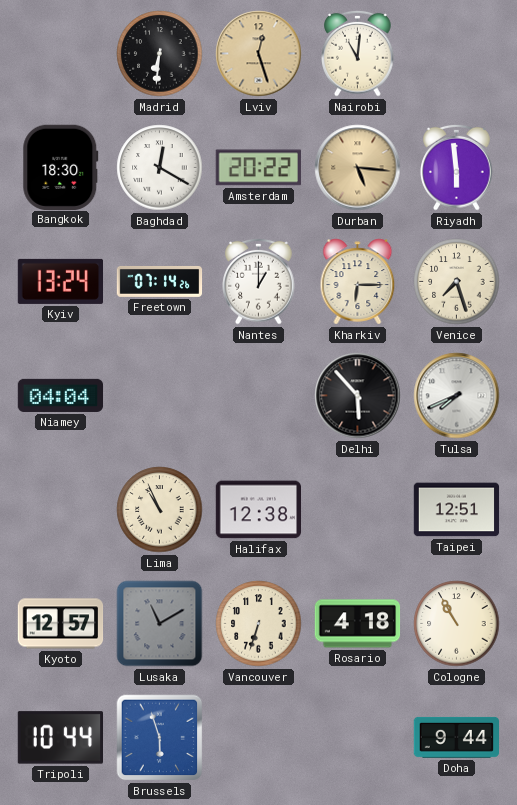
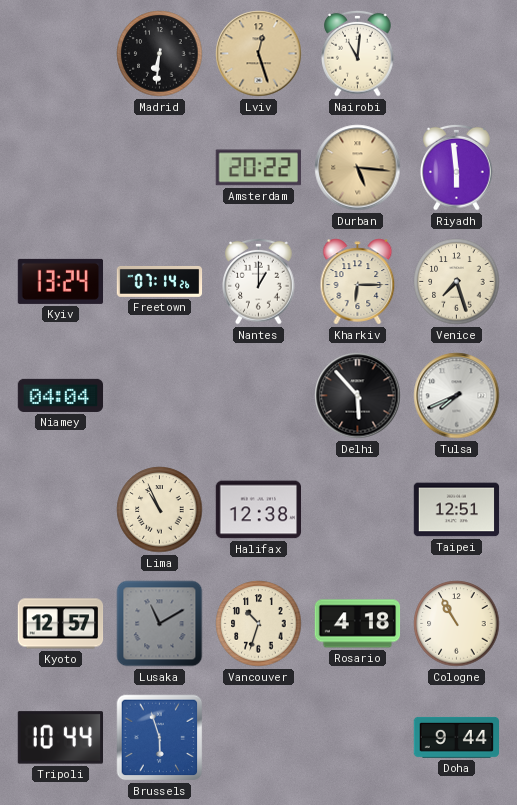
Bangkok: 18:30 -> none (61, 167)
Baghdad: 12:20 -> none (160, 168)
Vancouver: 6:33 -> 10:33 (259, 624)
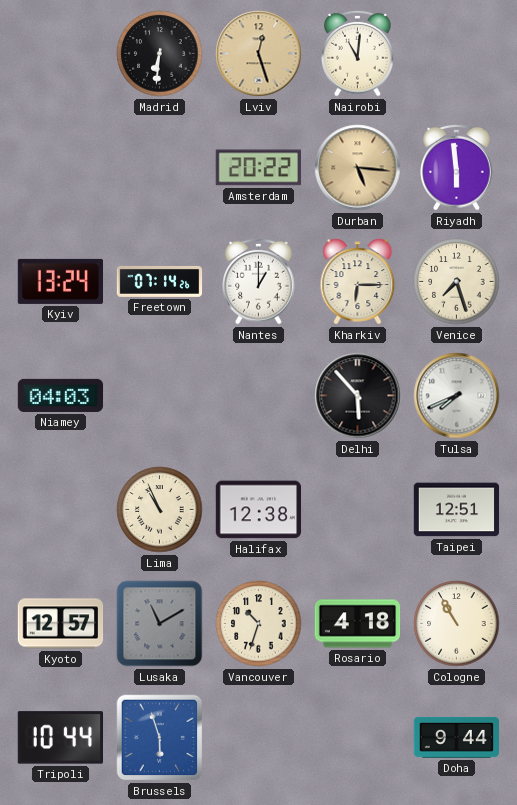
Niamey: 04:04 -> 04:03 (61, 395)
